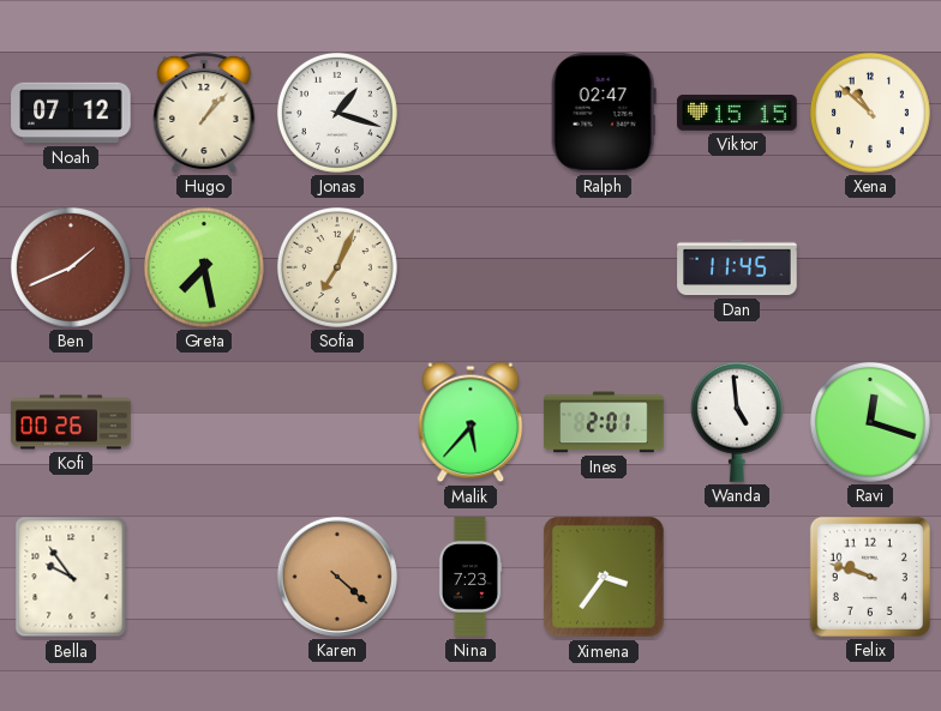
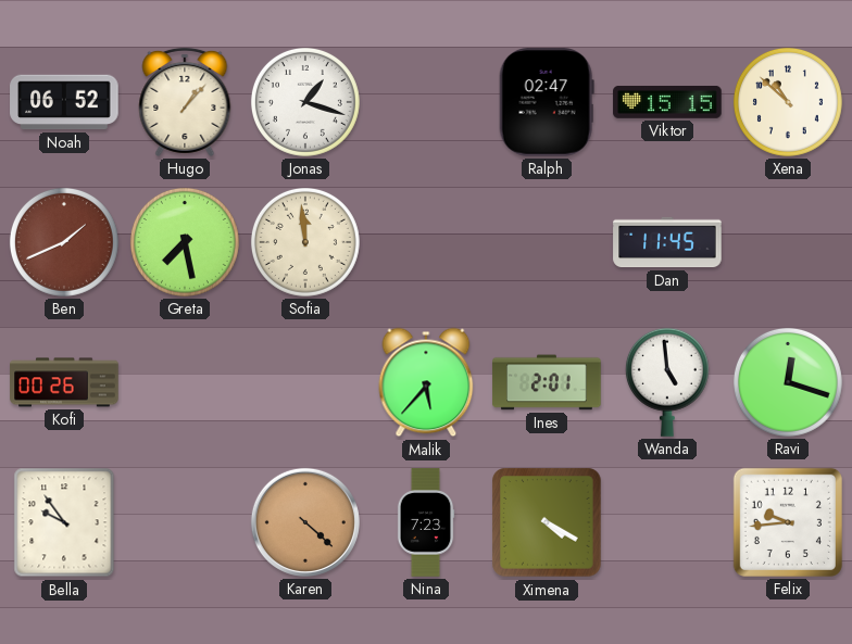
Noah: 07:12 -> 06:52 (64, 102)
Sofia: 7:04 -> 11:59 (305, 242)
Ximena: 3:36 -> 4:20 (547, 522)
Felix: 9:48 -> 9:44 (788, 522)
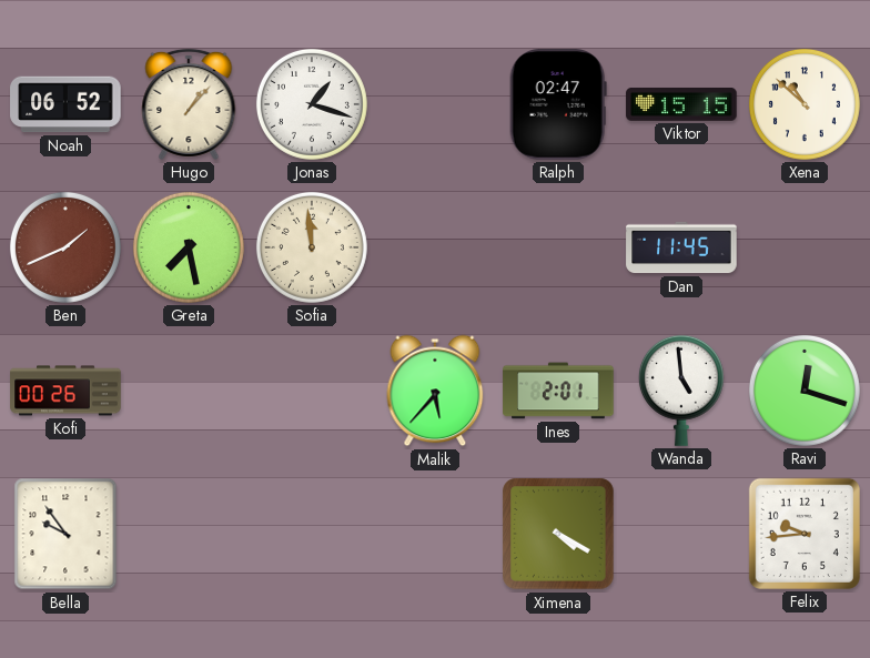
Karen: 4:22 -> none (305, 522)
Nina: 7:23 -> none (426, 522)
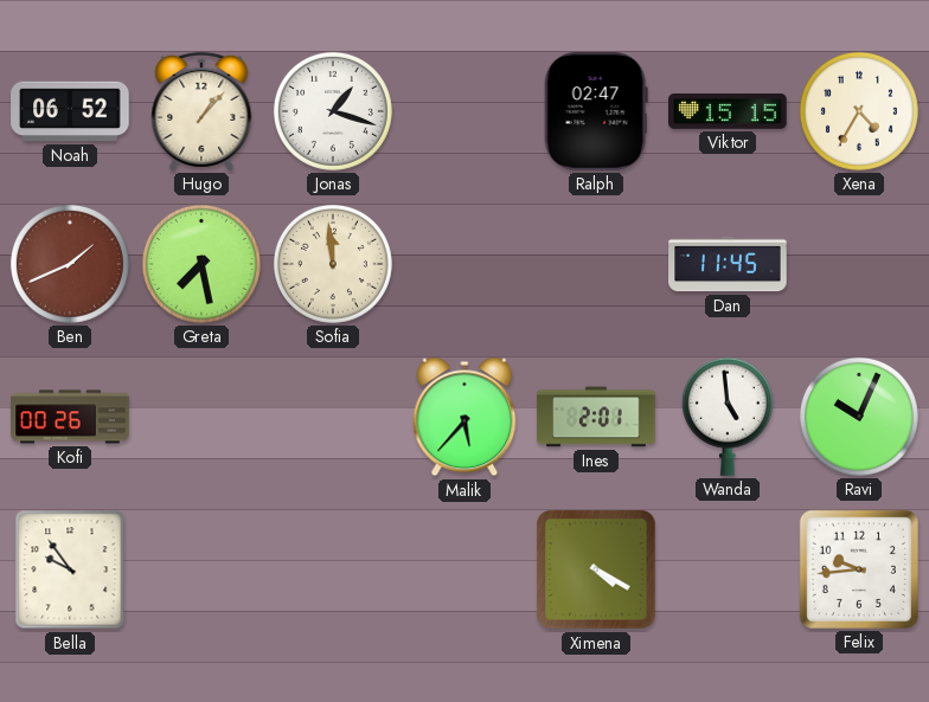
Xena: 10:52 -> 4:35 (859, 111)
Ravi: 12:18 -> 10:04 (859, 417)
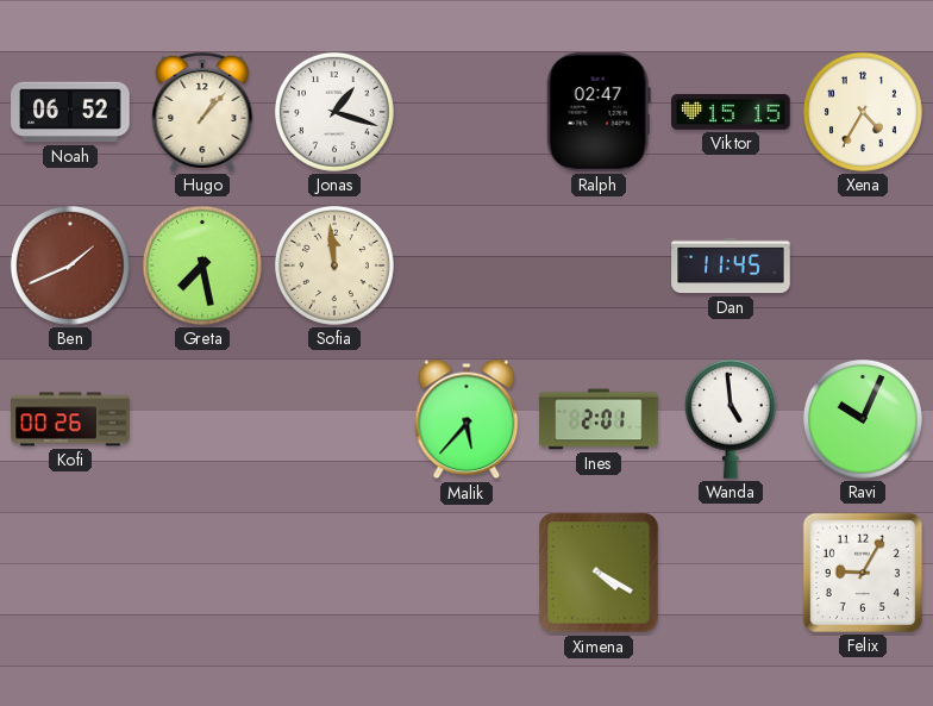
Bella: 9:54 -> none (70, 569)
Felix: 9:44 -> 9:05 (863, 573)
